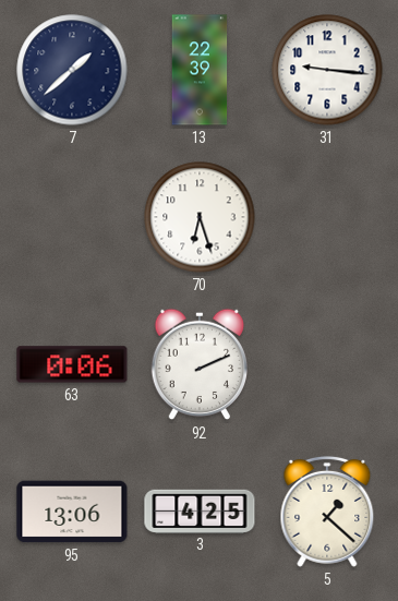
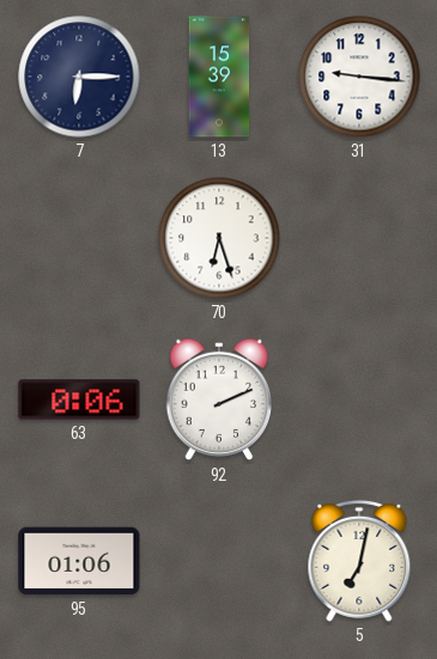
7: 1:38 -> 6:15 (79, 77)
13: 22:39 -> 15:39 (219, 77)
95: 13:06 -> 01:06 (79, 561)
3: 4:25 -> none (200, 510)
5: 1:22 -> 7:02 (359, 561)
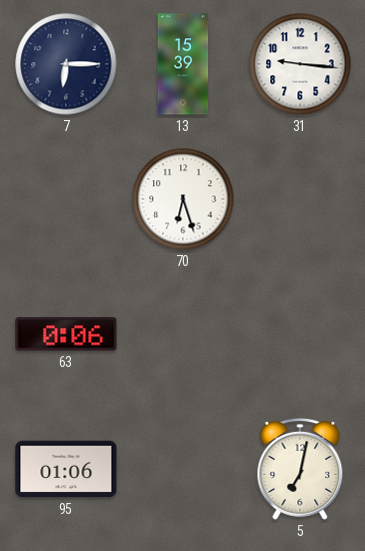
92: 2:11 -> none (218, 399)
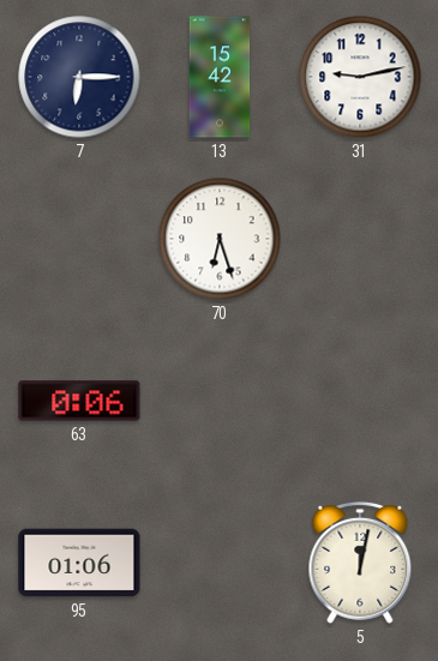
13: 15:39 -> 15:42 (220, 77)
31: 9:16 -> 9:13 (360, 77)
5: 7:02 -> 12:02 (360, 563)
